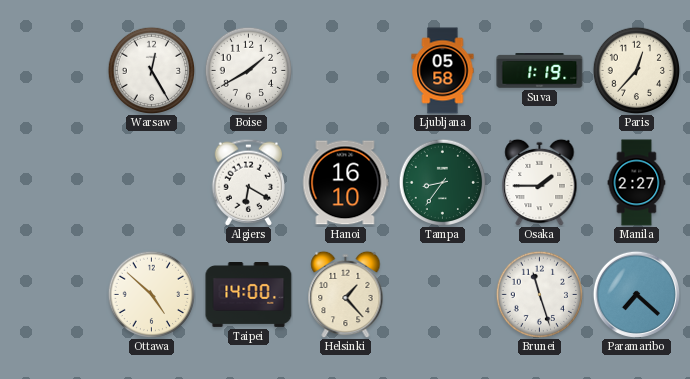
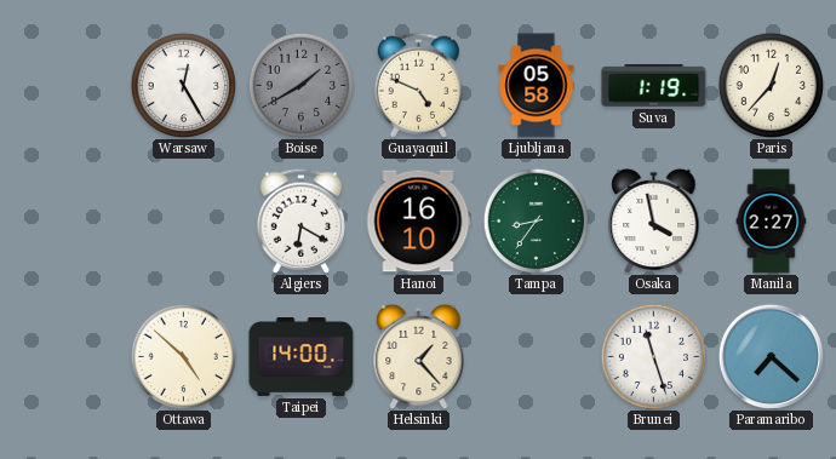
Boise dial: white -> grey (300, 85)
Guayaquil: none -> 4:49 (419, 85)
Osaka: 1:45 -> 3:58 (654, 220)
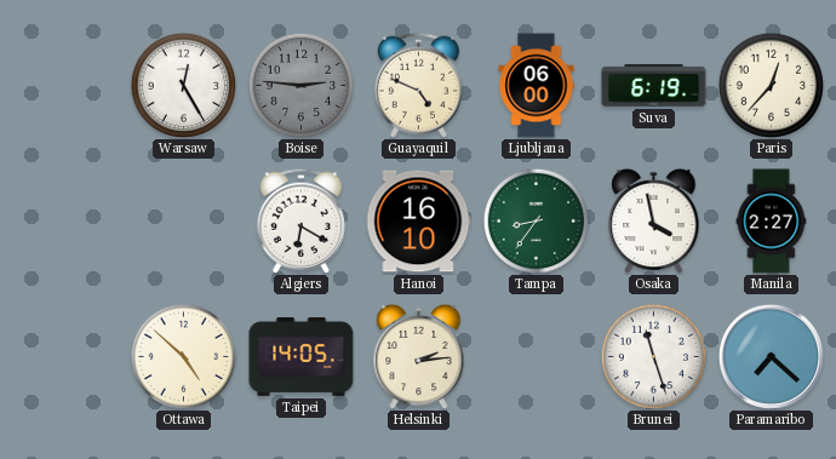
Boise: 1:40 -> 2:46 (300, 85)
Ljubljana: 05:58 -> 06:00 (537, 86)
Suva: 1:19 -> 6:19 (654, 86)
Taipei: 14:00 -> 14:05 (302, 357)
Helsinki: 1:23 -> 2:14 (419, 356)
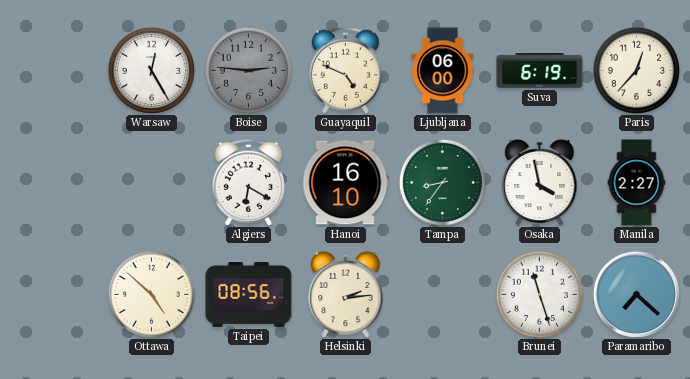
Taipei: 14:05 -> 08:56 (249, 295)
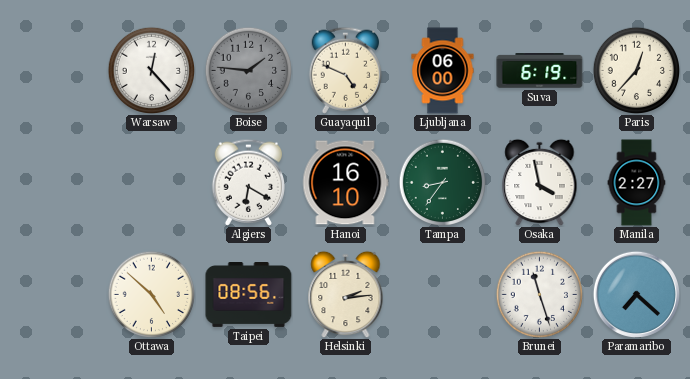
Warsaw: 12:25 -> 12:23 (151, 70)
Boise: 2:46 -> 1:46 (248, 70)
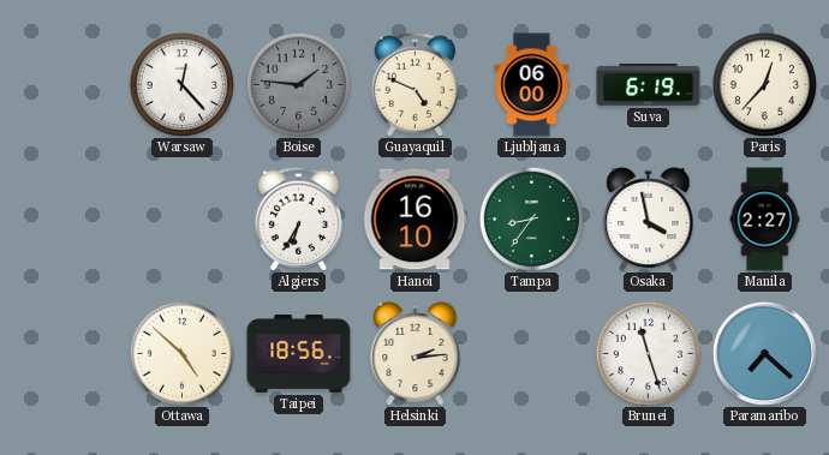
Algiers: 6:20 -> 6:35 (299, 218)
Taipei: 08:56 -> 18:56 (299, 354)
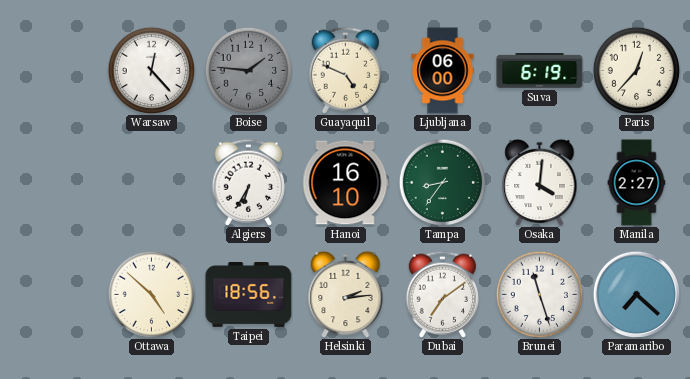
Osaka: 3:58 -> 4:01 (540, 182)
Dubai: none -> 7:09 (443, 294)
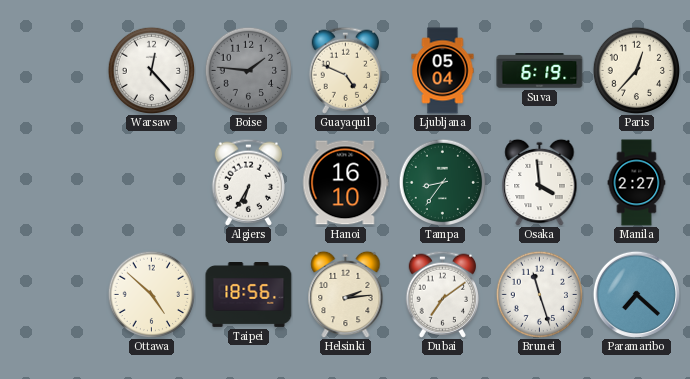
Ljubljana: 06:00 -> 05:04 (443, 71)
Osaka: 4:01 -> 3:59 (540, 182)
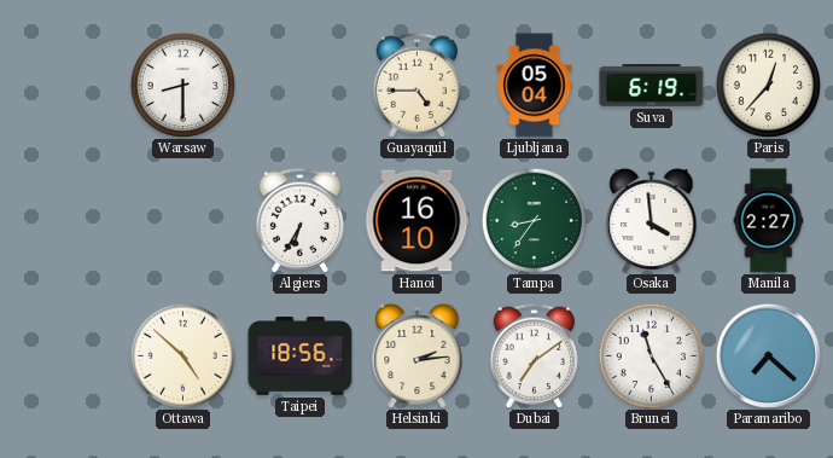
Warsaw: 12:23 -> 8:30 (182, 85)
Boise: 1:46 -> none (248, 70)
Guayaquil: 4:49 -> 4:45 (418, 85)
Brunei: 11:27 -> 11:25 (651, 355)
